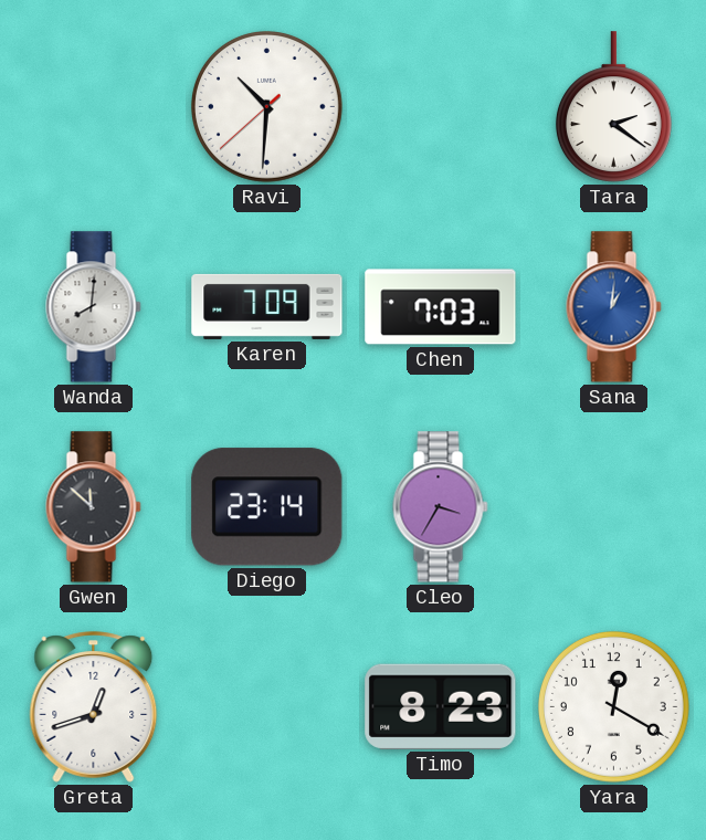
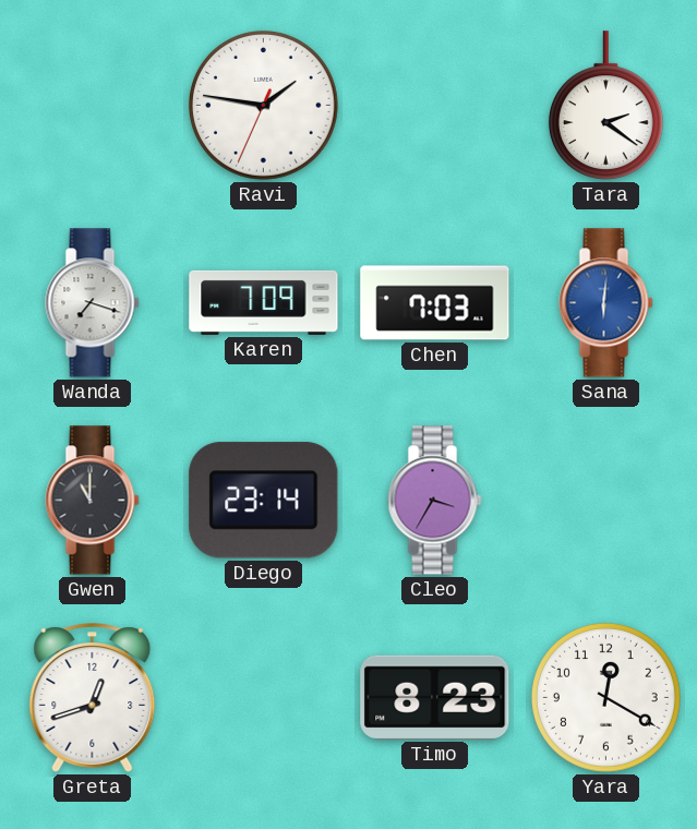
Ravi: 10:30 -> 1:46 (264, 106)
Wanda: 8:01 -> 7:18 (93, 303)
Sana: 1:01 -> 6:01 (606, 303)
Gwen: 11:52 -> 11:00 (93, 501)
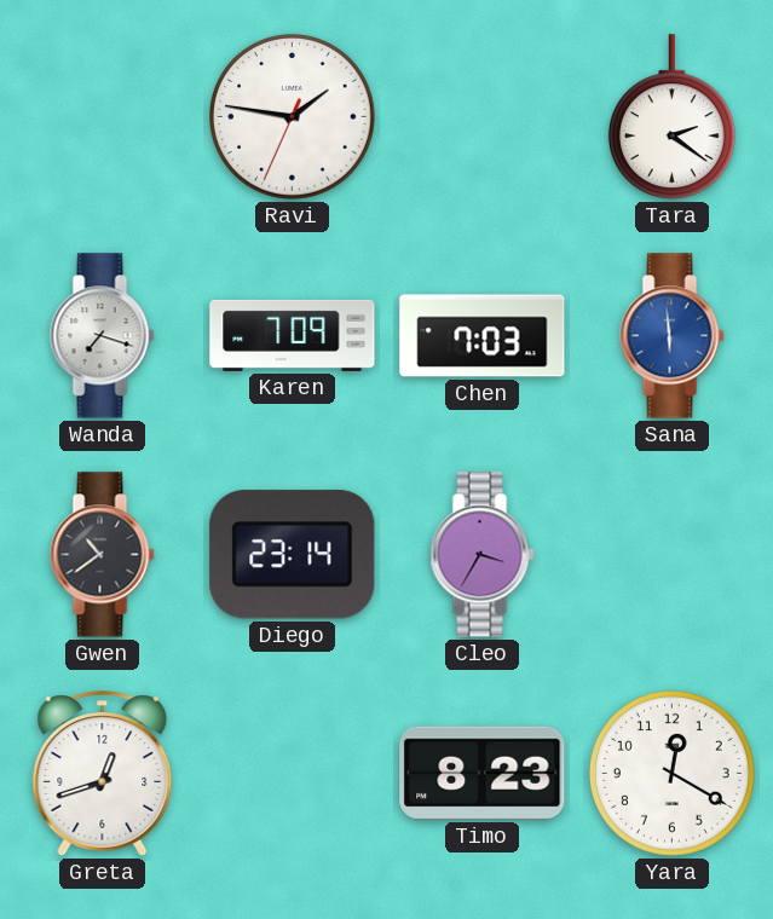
Sana: 6:01 -> 5:59 (673, 336)
Gwen: 11:00 -> 10:39 (103, 555)
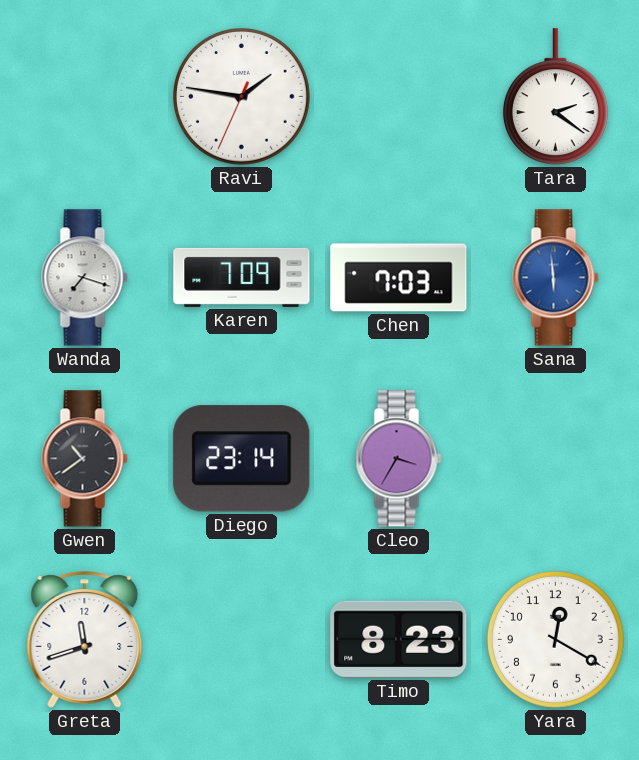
Greta: 12:42 -> 11:42 (85, 640)
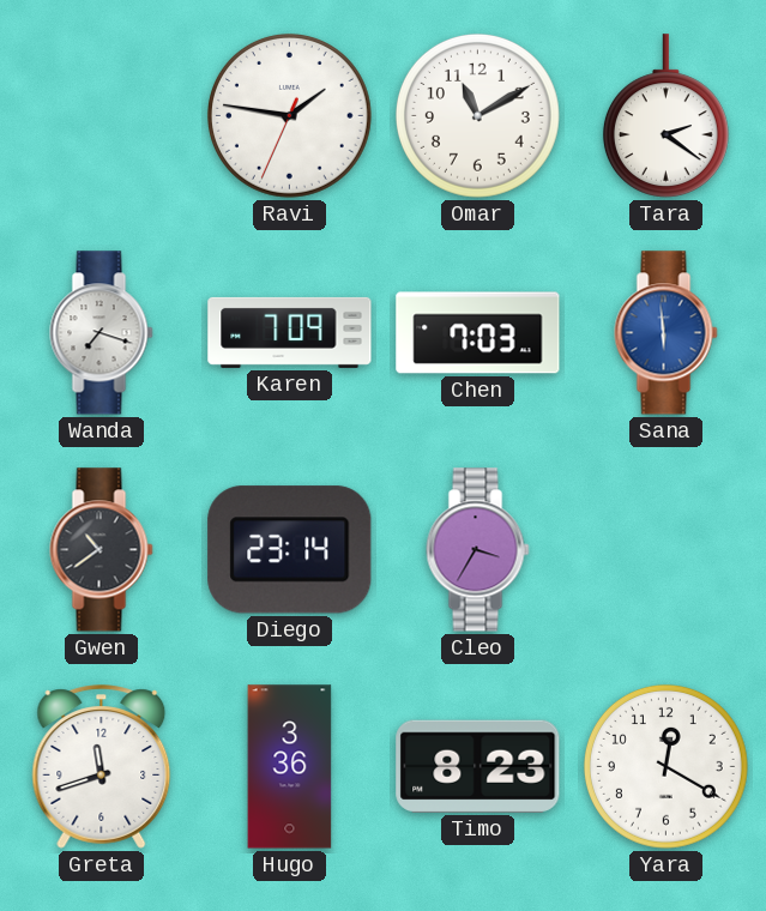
Omar: none -> 11:10 (478, 116)
Hugo: none -> 3:36 (290, 767)
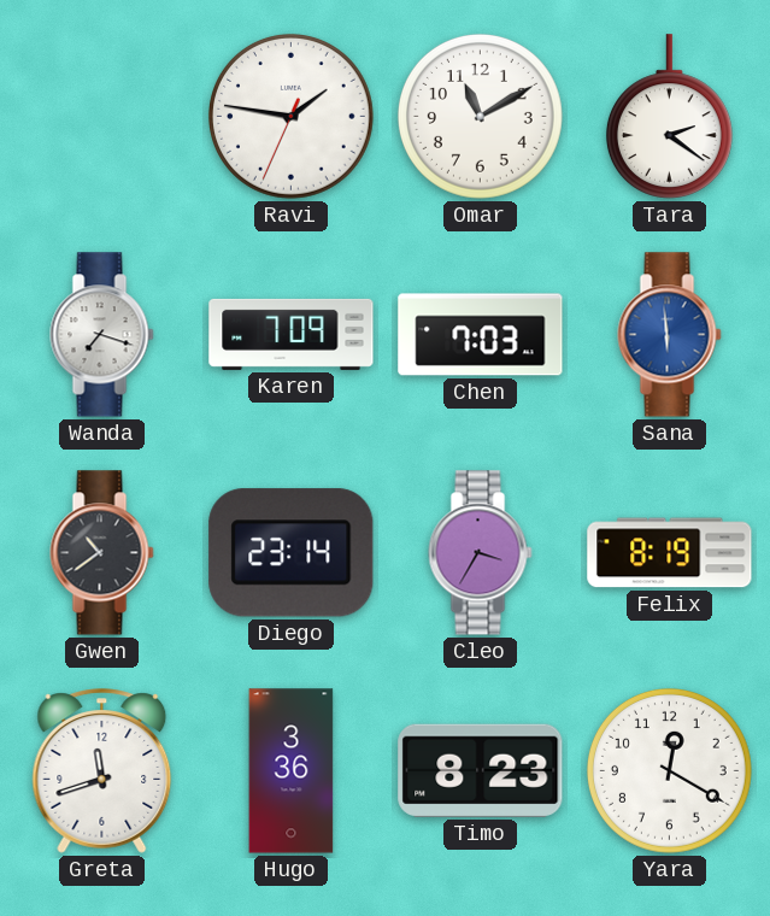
Felix: none -> 8:19 (670, 553)
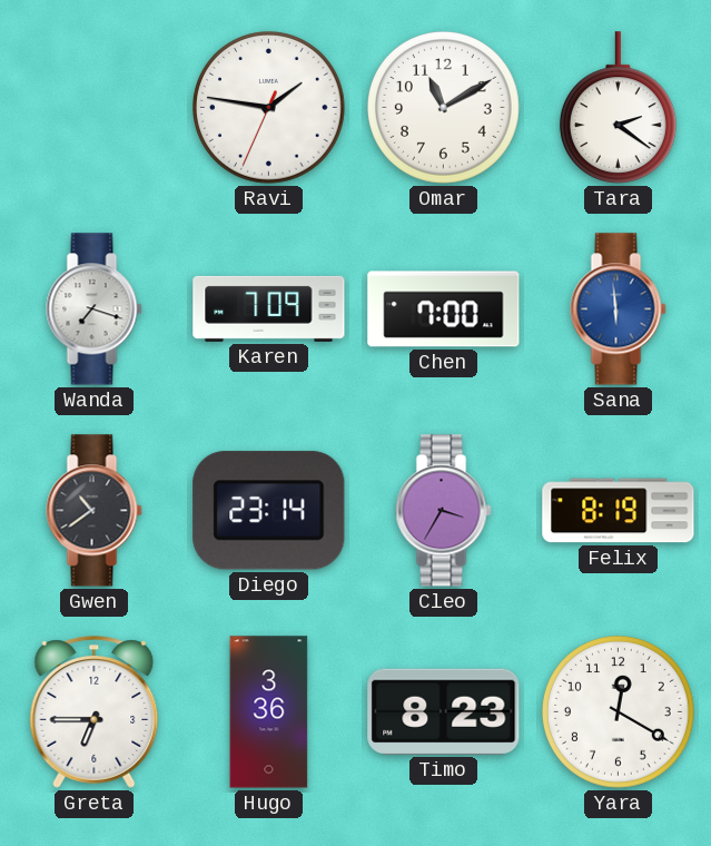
Chen: 7:03 -> 7:00 (444, 309)
Greta: 11:42 -> 6:45 (95, 712)
